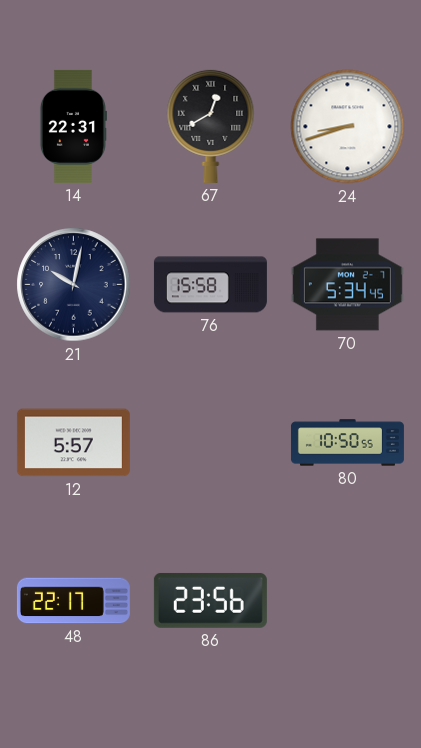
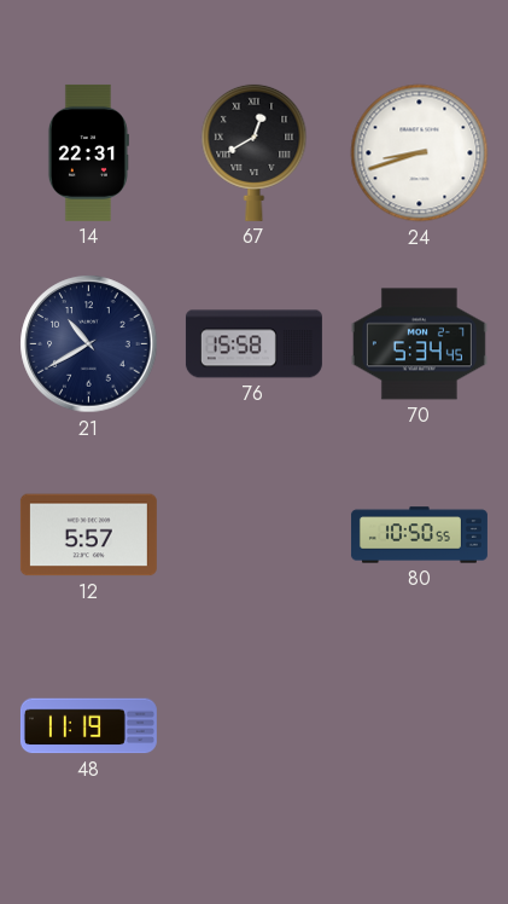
21: 10:02 -> 10:40 (89, 344)
48: 22:17 -> 11:19 (88, 726)
86: 23:56 -> none (210, 600)
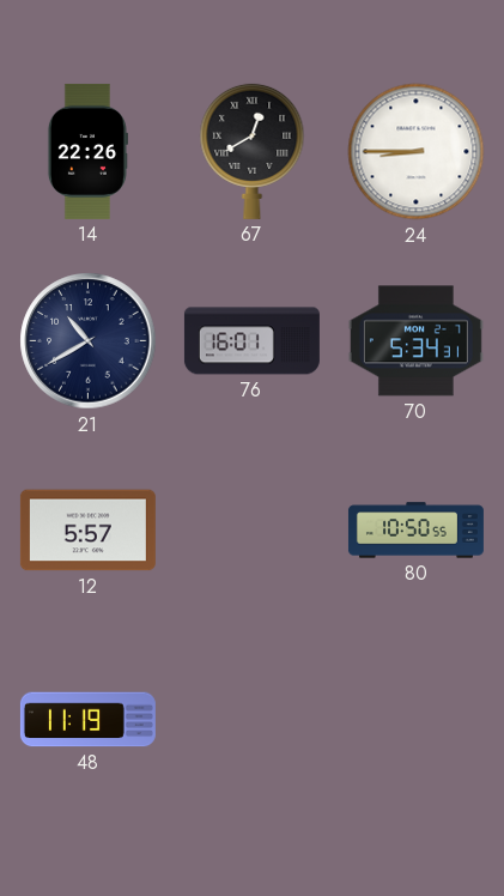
14: 22:31 -> 22:26 (87, 151)
24: 8:42 -> 8:45 (417, 152)
76: 15:58 -> 16:01 (251, 341)
70: 5:34:45 -> 5:34:31 (415, 341)
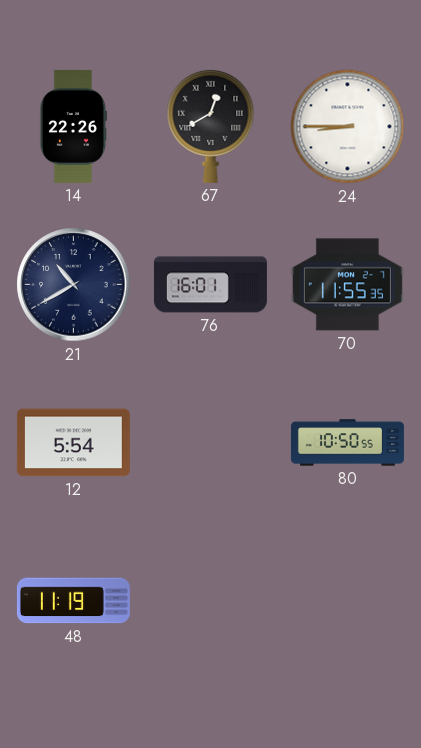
70: 5:34 -> 11:55 (347, 285)
12: 5:57 -> 5:54 (73, 443)
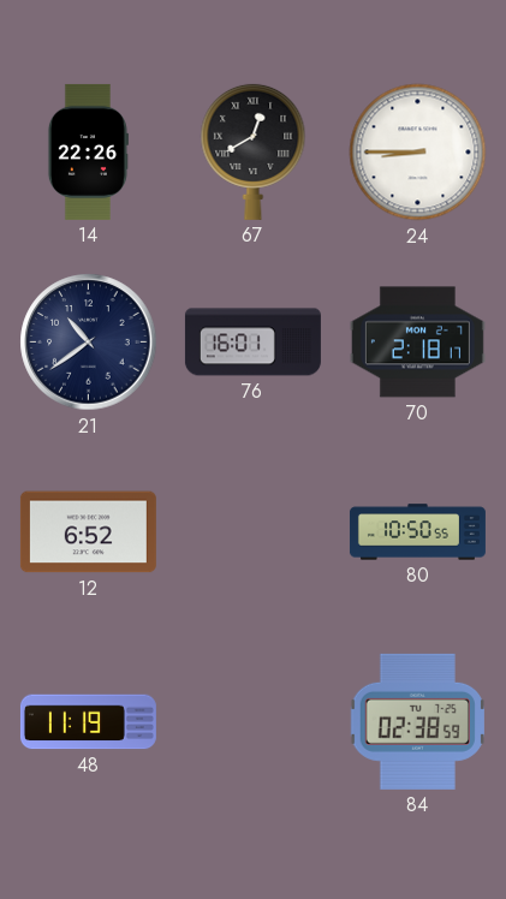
21: 10:40 -> 10:39 (89, 343)
70: 11:55 -> 2:18 (417, 343)
12: 5:54 -> 6:52 (88, 532)
84: none -> 02:38 (417, 721)
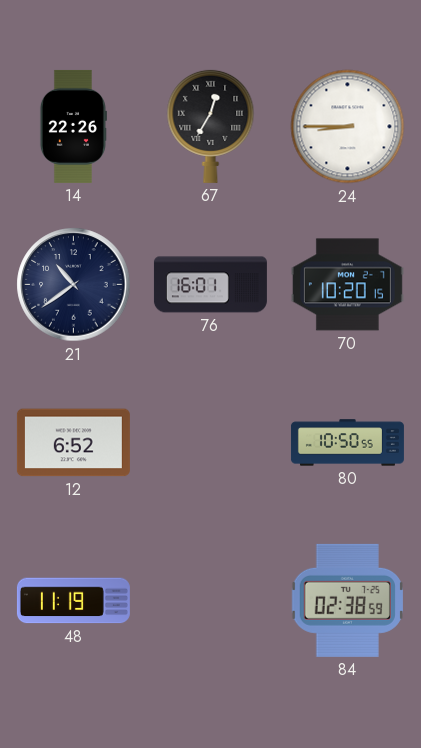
67: 12:40 -> 12:35 (211, 126)
70: 2:18 -> 10:20 (347, 285)
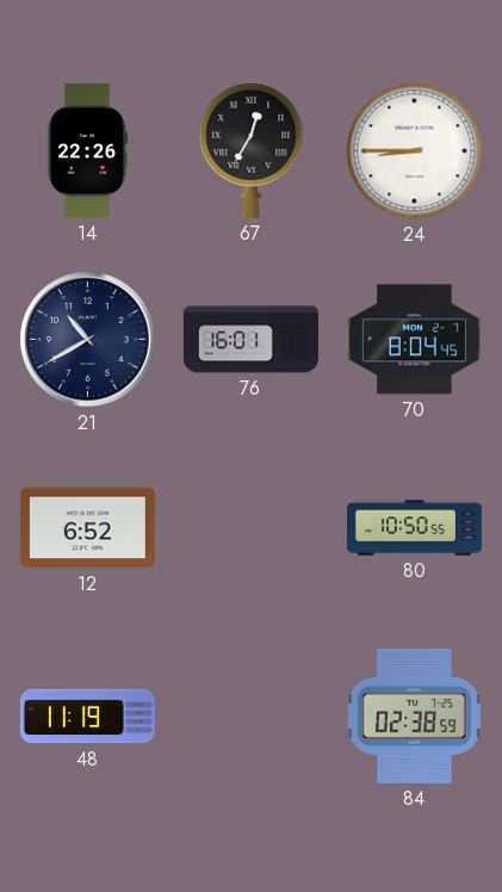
21: 10:39 -> 10:40 (88, 340)
70: 10:20 -> 8:04 (414, 340)
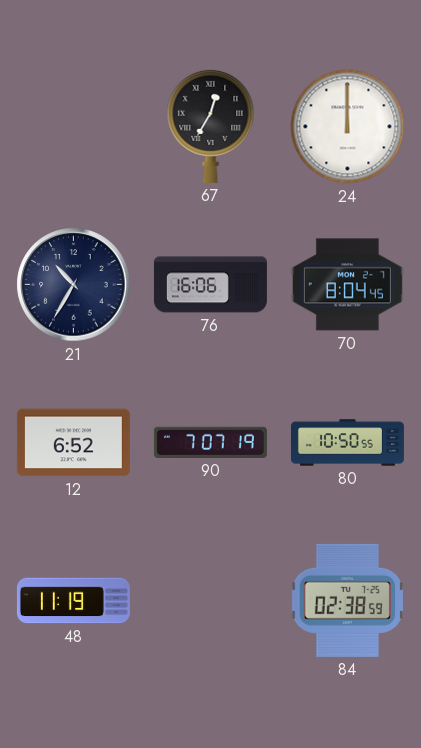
14: 22:26 -> none (87, 150)
24: 8:45 -> 12:00 (348, 127)
21: 10:40 -> 10:35 (74, 285)
76: 16:01 -> 16:06 (210, 285)
90: none -> 7:07 (210, 442)
